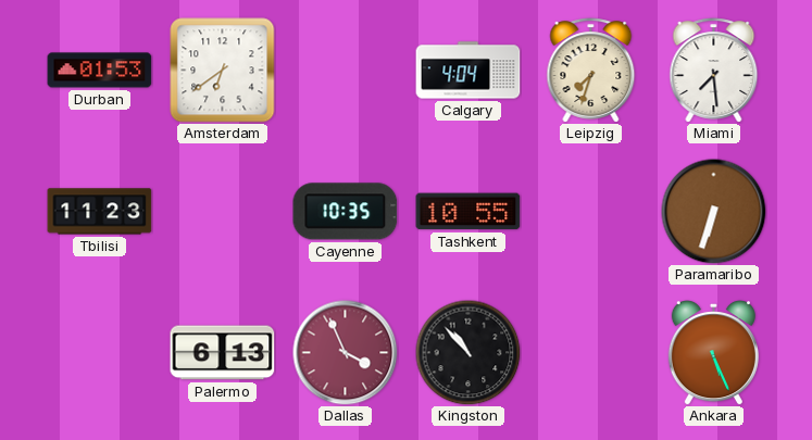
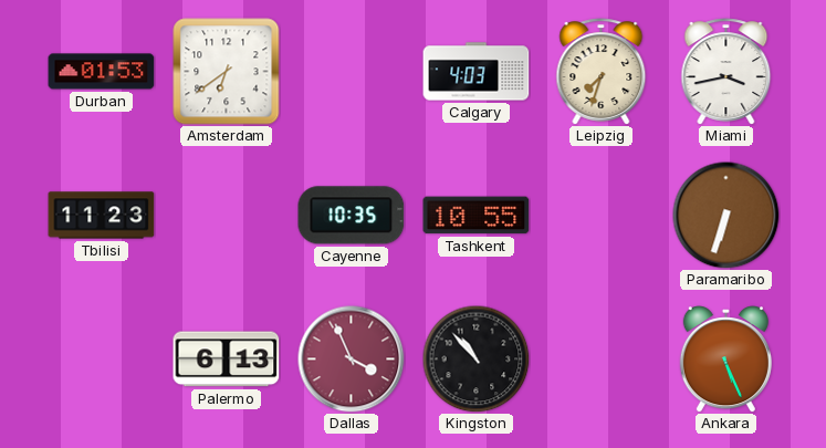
Calgary: 4:04 -> 4:03 (477, 72)
Miami: 7:29 -> 3:43 (726, 72)
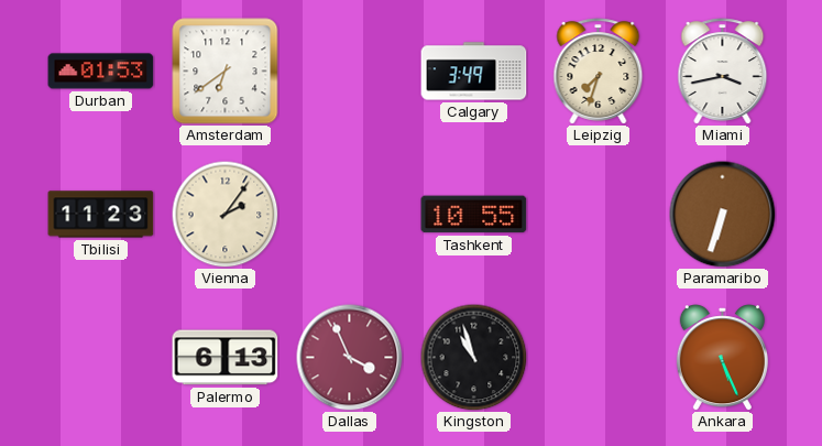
Calgary: 4:03 -> 3:49 (474, 72)
Vienna: none -> 2:06 (224, 214)
Cayenne: 10:35 -> none (352, 216)
Kingston: 10:53 -> 10:57 (473, 357)
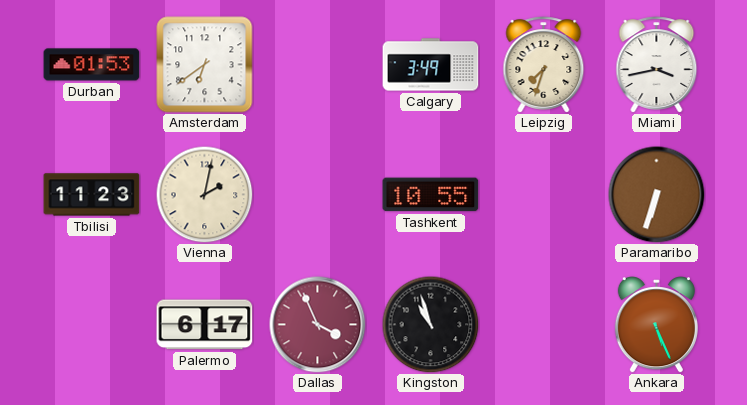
Vienna: 2:06 -> 2:02 (204, 194)
Palermo: 6:13 -> 6:17 (205, 325)
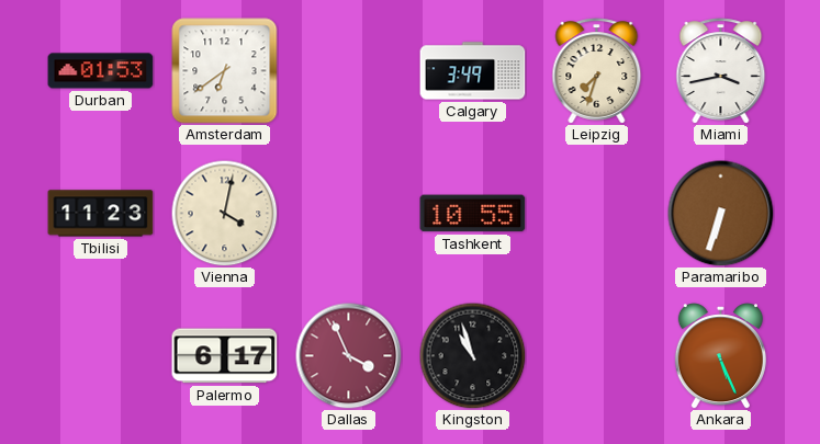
Vienna: 2:02 -> 4:02 (224, 213)
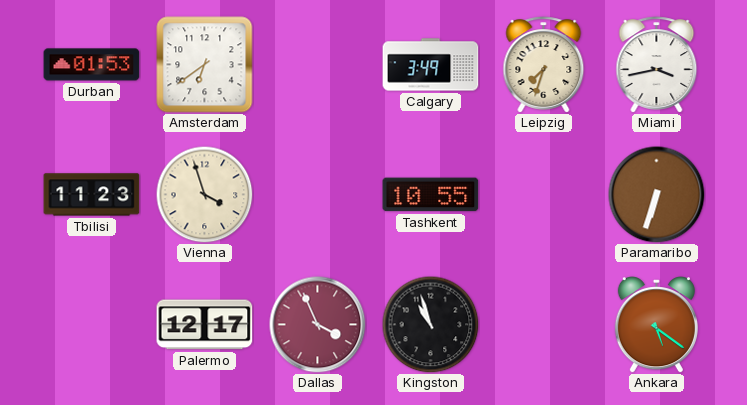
Vienna: 4:02 -> 3:57 (204, 194)
Palermo: 6:17 -> 12:17 (205, 325)
Ankara: 5:26 -> 5:21 (656, 325)
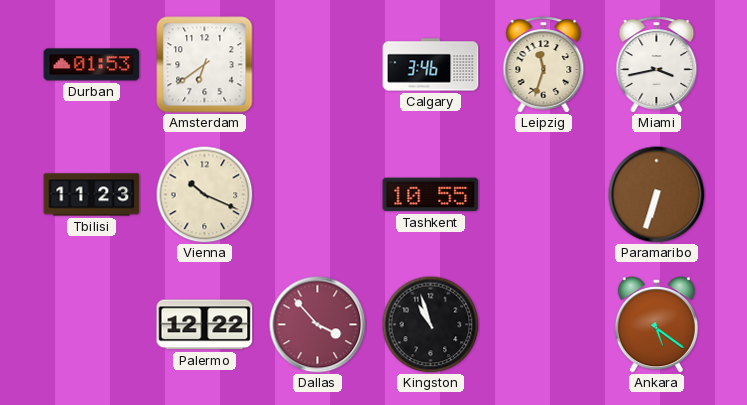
Calgary: 3:49 -> 3:46 (431, 65)
Leipzig: 7:33 -> 11:33 (544, 65)
Vienna: 3:57 -> 10:19 (204, 194)
Palermo: 12:17 -> 12:22 (205, 325)
Dallas: 3:56 -> 3:53 (318, 325)
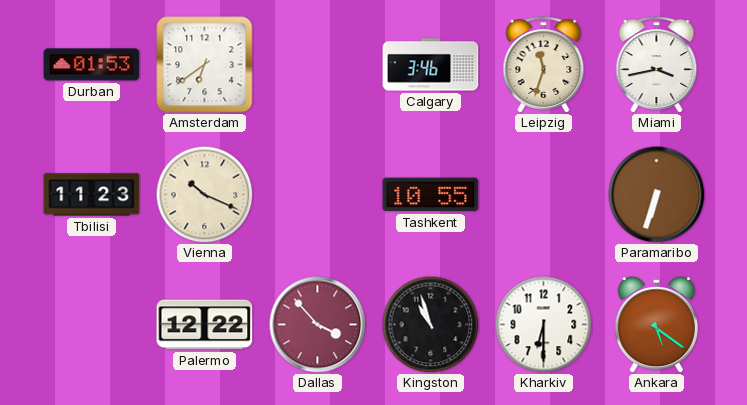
Kharkiv: none -> 6:30 (543, 324)
